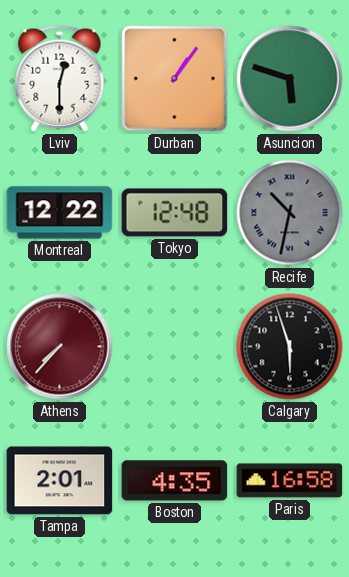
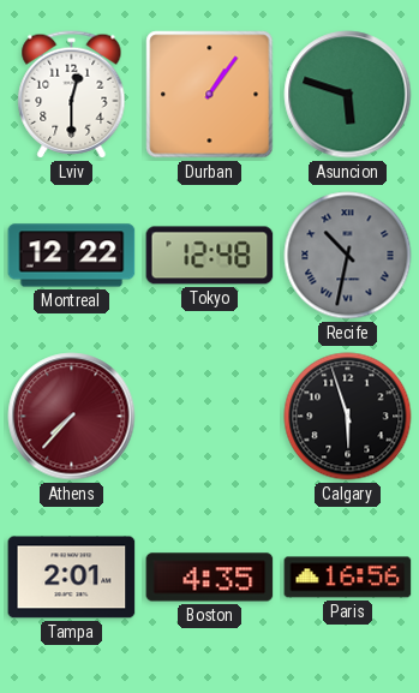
Paris: 16:58 -> 16:56 (348, 578)
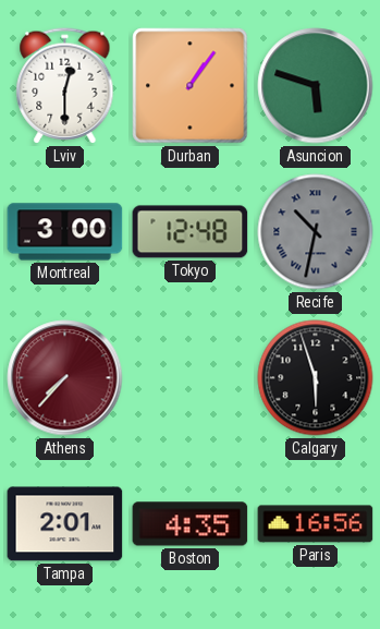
Montreal: 12:22 -> 3:00 (65, 232)
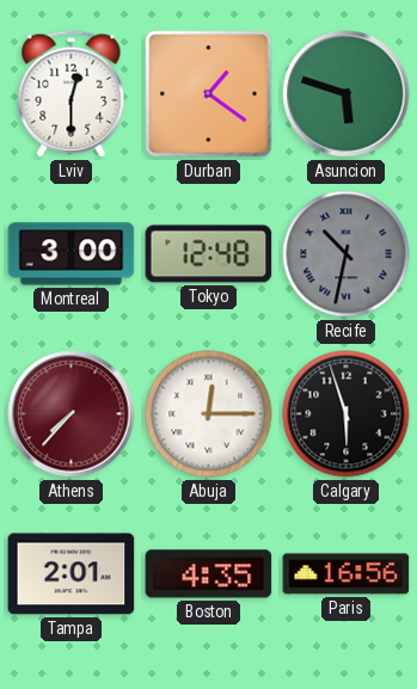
Durban: 1:06 -> 1:21 (209, 94)
Abuja: none -> 12:15 (209, 414)
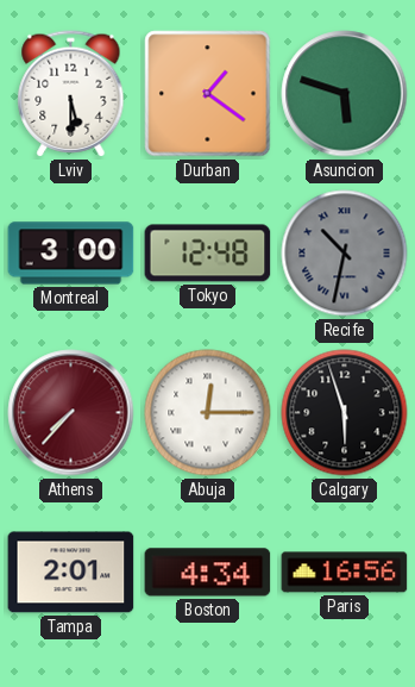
Lviv: 12:30 -> 5:30 (71, 94)
Boston: 4:35 -> 4:34 (208, 573)
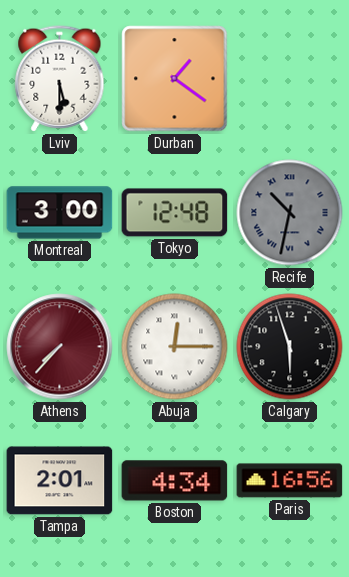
Asuncion: 5:48 -> none (345, 94)
